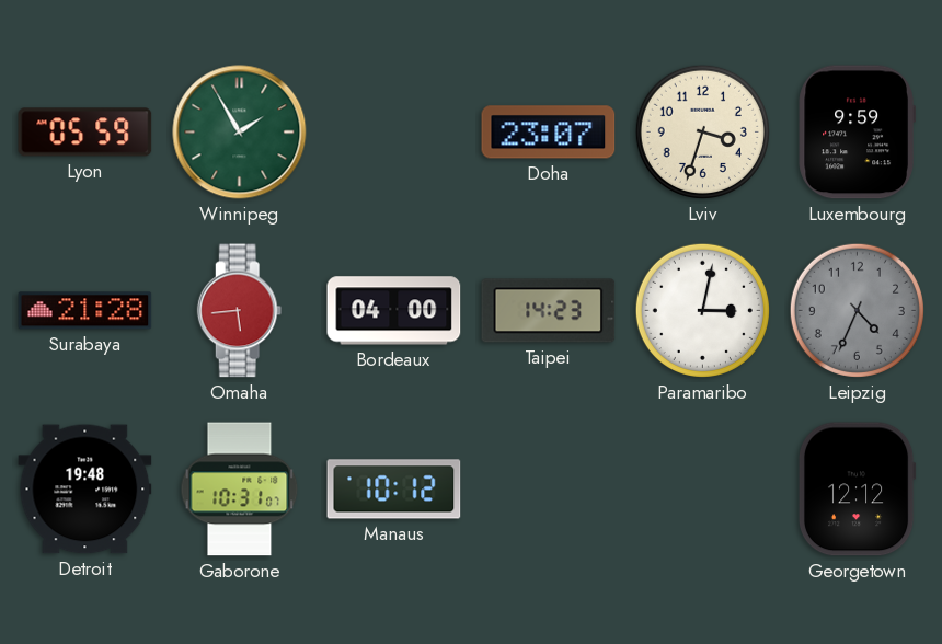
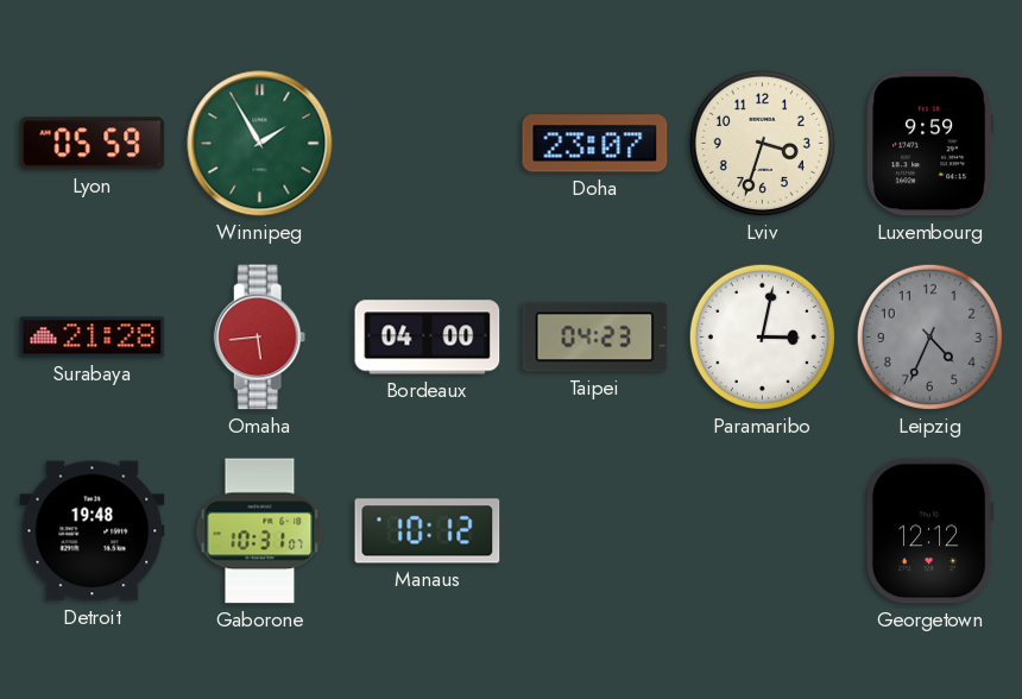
Taipei: 14:23 -> 04:23 (595, 338)
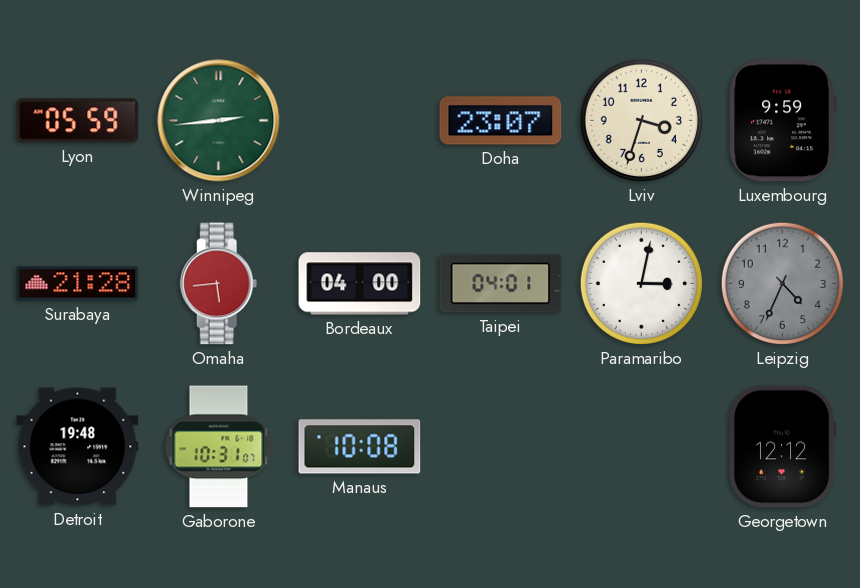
Winnipeg: 1:55 -> 2:44 (219, 121)
Taipei: 04:23 -> 04:01 (501, 284)
Manaus: 10:12 -> 10:08 (360, 447)
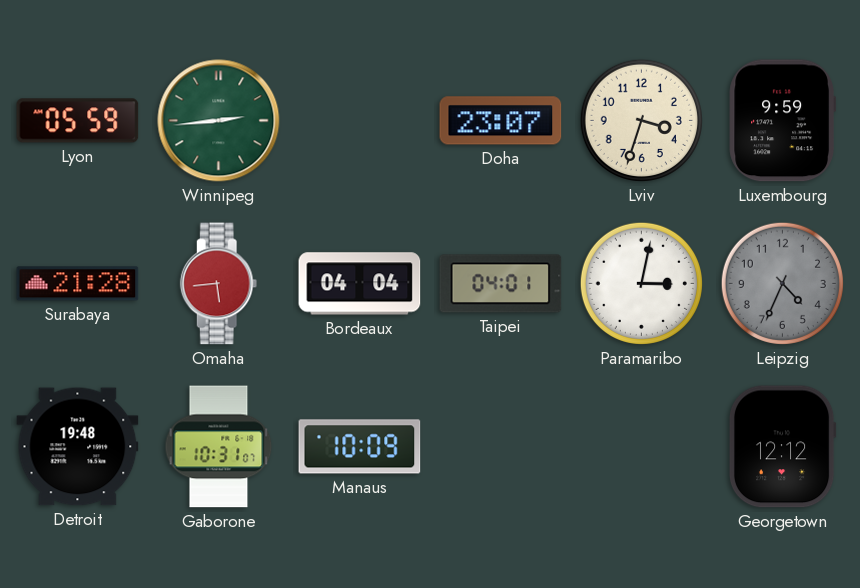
Bordeaux: 04:00 -> 04:04 (360, 284)
Manaus: 10:08 -> 10:09 (360, 447)
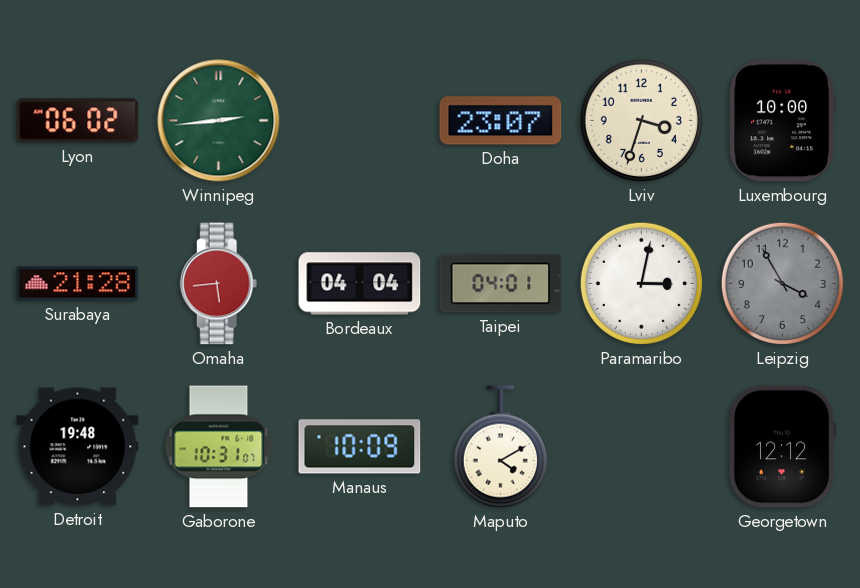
Lyon: 05:59 -> 06:02 (78, 121)
Luxembourg: 9:59 -> 10:00 (782, 121)
Leipzig: 4:34 -> 3:55 (782, 283)
Maputo: none -> 4:10 (500, 447)
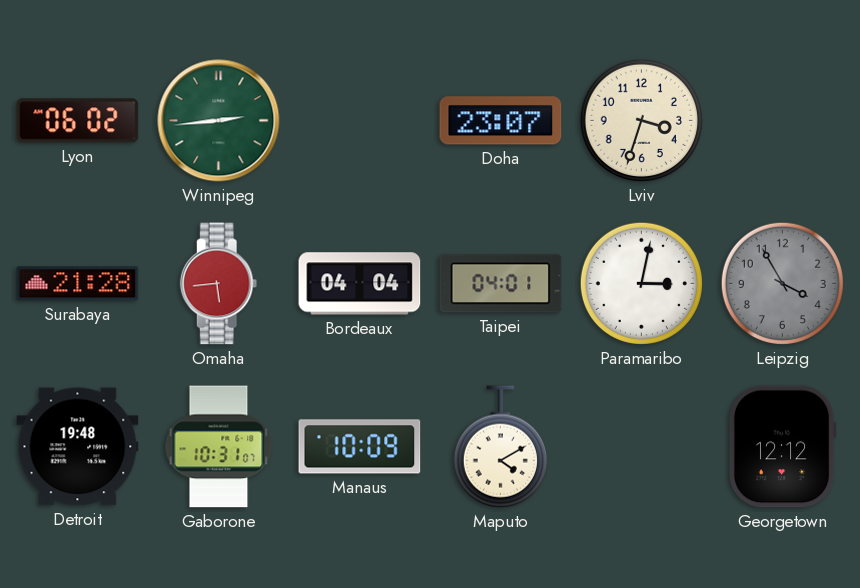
Luxembourg: 10:00 -> none (782, 121)
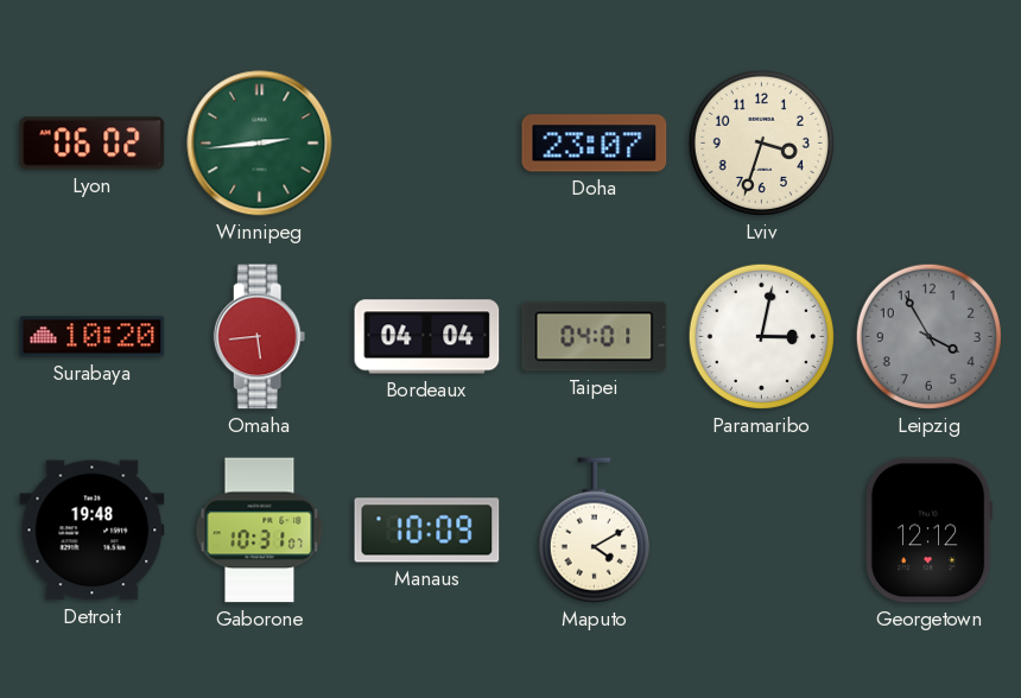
Surabaya: 21:28 -> 10:20 (93, 337)
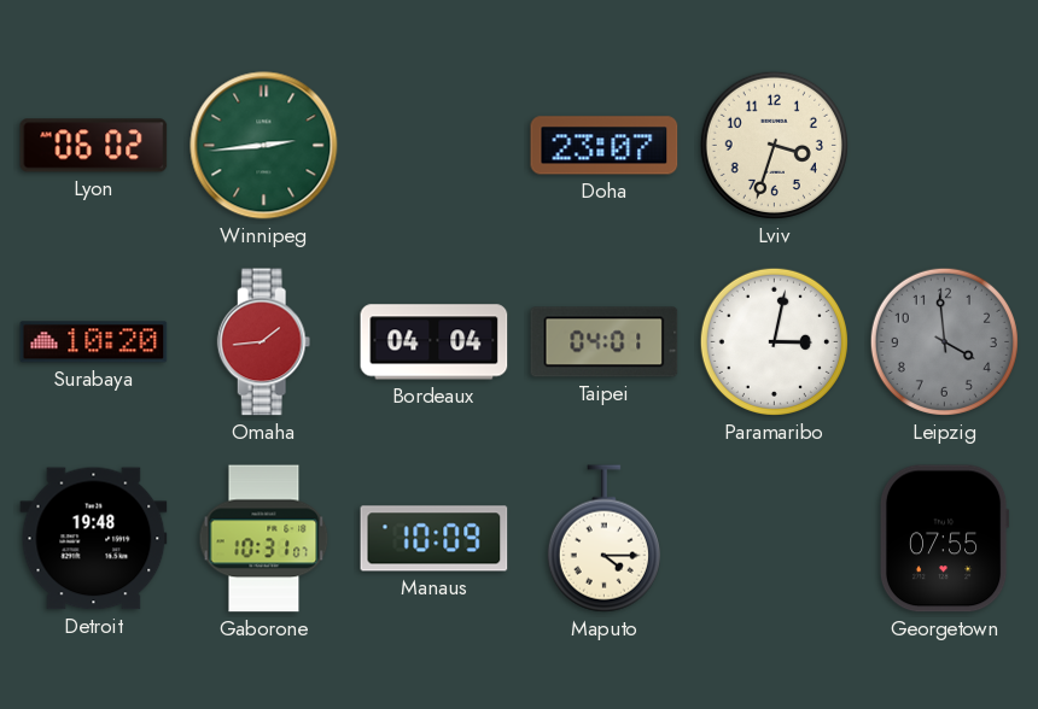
Omaha: 5:44 -> 1:44 (264, 342)
Leipzig: 3:55 -> 3:59 (944, 341)
Maputo: 4:10 -> 4:15 (603, 539)
Georgetown: 12:12 -> 07:55 (944, 539)
